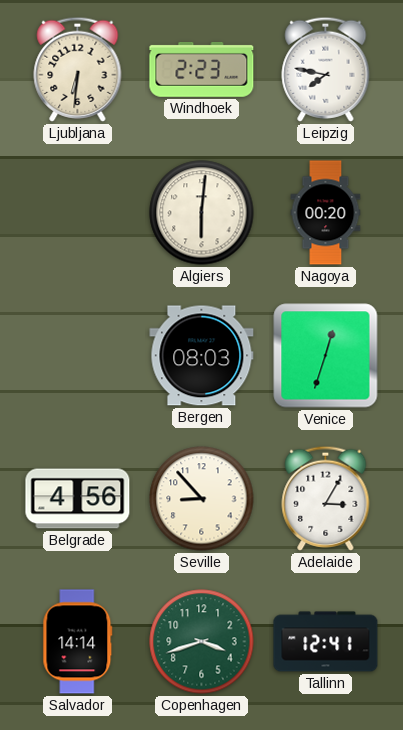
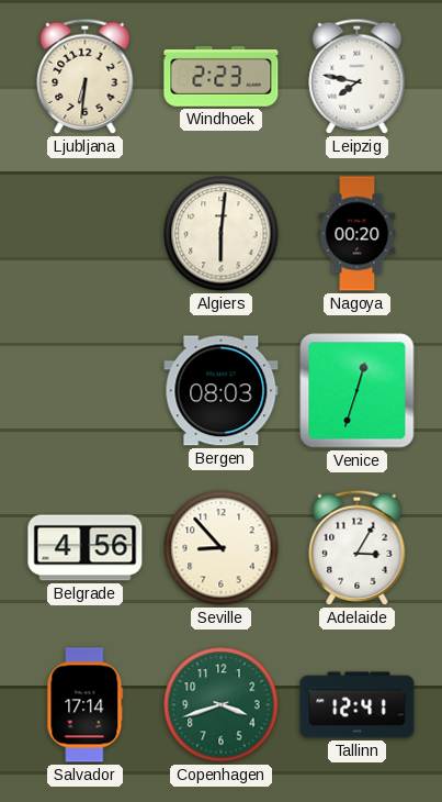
Salvador: 14:14 -> 17:14 (86, 705)
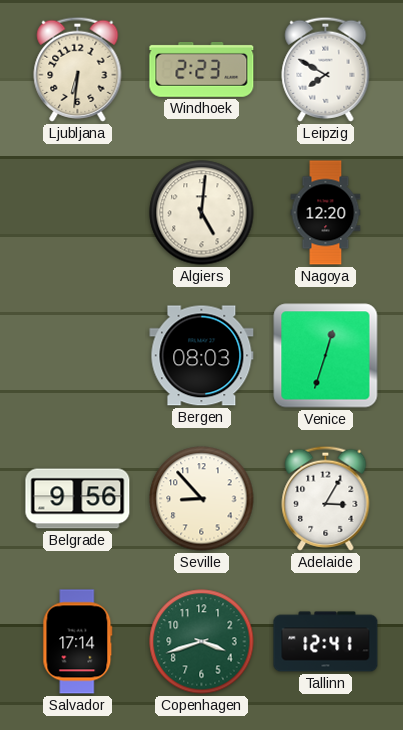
Leipzig: 7:47 -> 7:50 (326, 69)
Algiers: 6:01 -> 5:01 (202, 213)
Nagoya: 00:20 -> 12:20 (326, 213)
Belgrade: 4:56 -> 9:56 (78, 499)
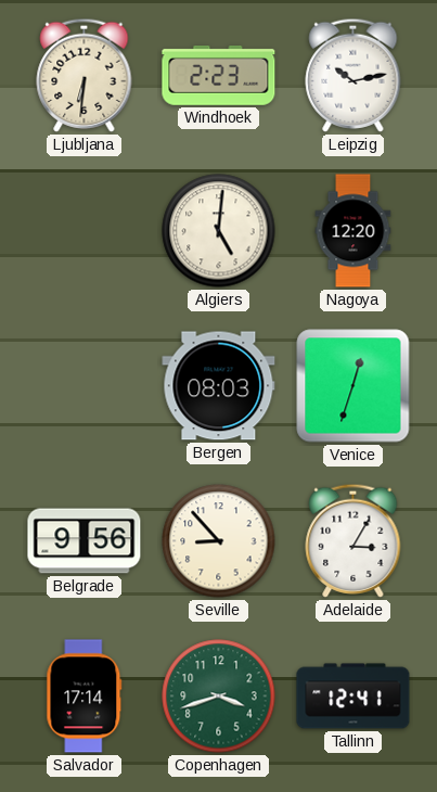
Leipzig: 7:50 -> 10:13 (354, 75)
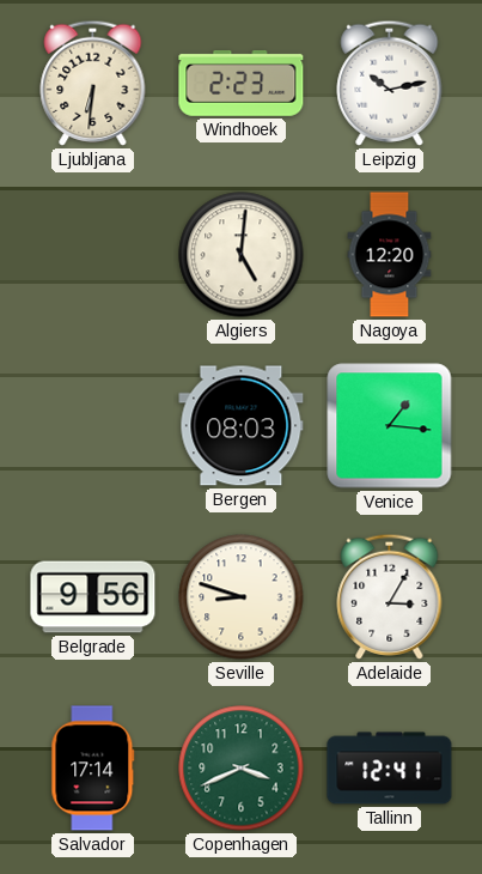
Venice: 12:33 -> 1:16 (390, 426)
Seville: 8:53 -> 8:48 (242, 597)
Copenhagen: 3:42 -> 3:41 (242, 769)
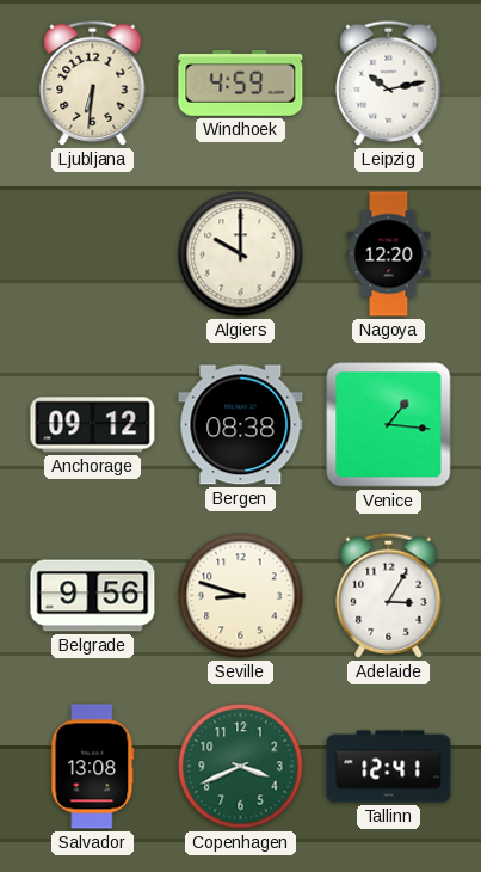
Windhoek: 2:23 -> 4:59 (241, 82)
Algiers: 5:01 -> 10:00 (241, 254)
Anchorage: none -> 09:12 (93, 425)
Bergen: 08:03 -> 08:38 (241, 425)
Salvador: 17:14 -> 13:08 (93, 767)
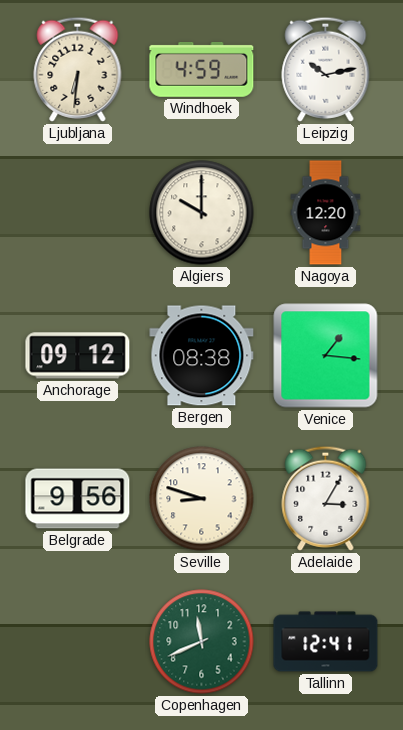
Salvador: 13:08 -> none (93, 767)
Copenhagen: 3:41 -> 11:41 (202, 642)
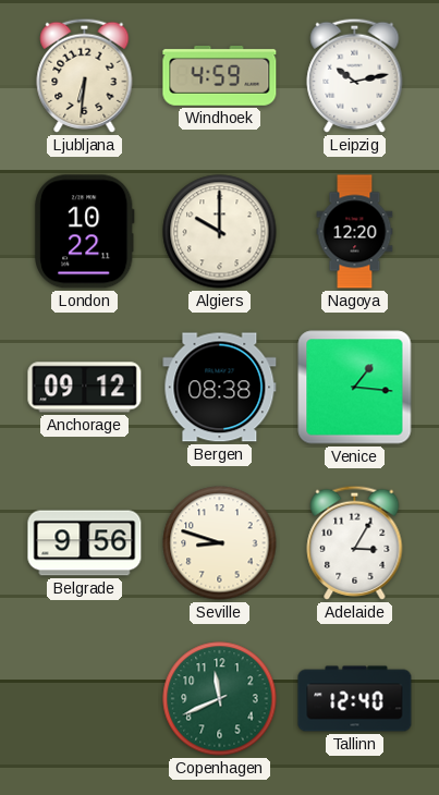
London: none -> 10:22 (84, 232)
Tallinn: 12:41 -> 12:40 (355, 699)
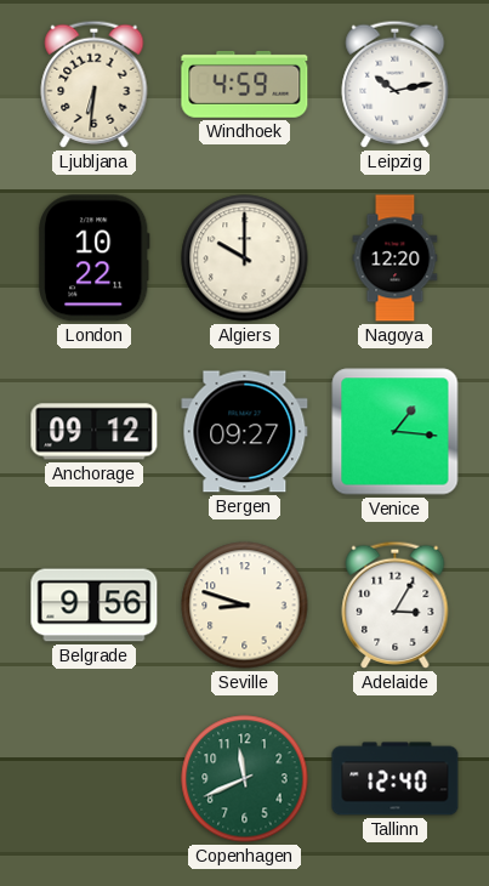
Bergen: 08:38 -> 09:27 (245, 432)
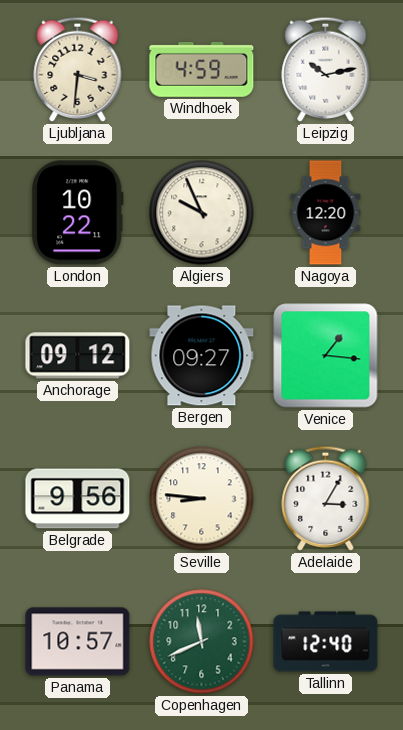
Ljubljana: 6:31 -> 3:31 (78, 69)
Algiers: 10:00 -> 9:56 (202, 213)
Seville: 8:48 -> 8:46 (202, 499)
Panama: none -> 10:57 (78, 642)
